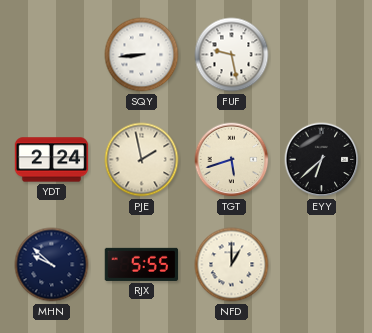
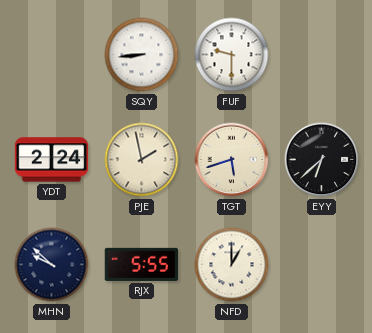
FUF: 9:28 -> 9:30 (232, 55)
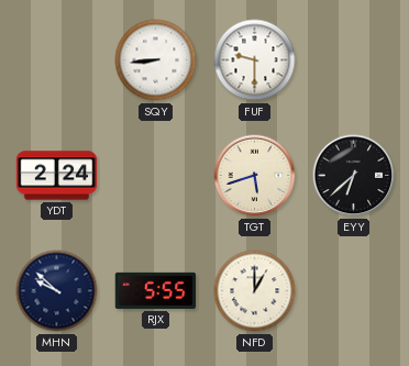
PJE: 1:58 -> none (142, 160)
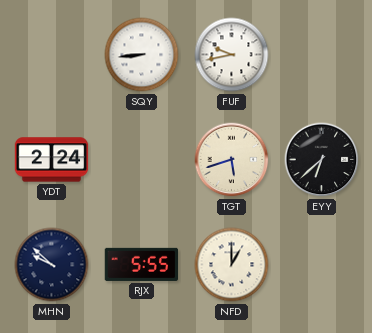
FUF: 9:30 -> 9:43 (232, 55)
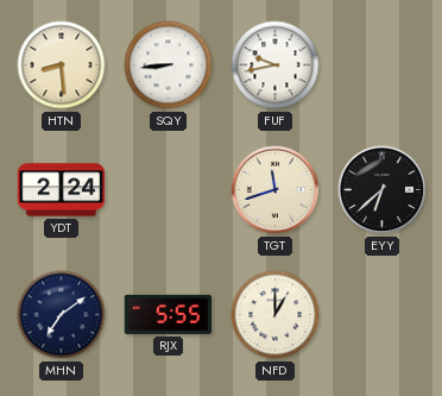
HTN: none -> 8:29 (62, 65)
TGT: 5:42 -> 11:42 (276, 190)
MHN: 9:52 -> 7:09 (62, 315)
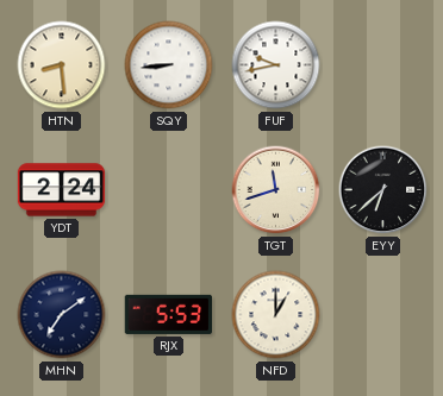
RJX: 5:55 -> 5:53 (168, 314)
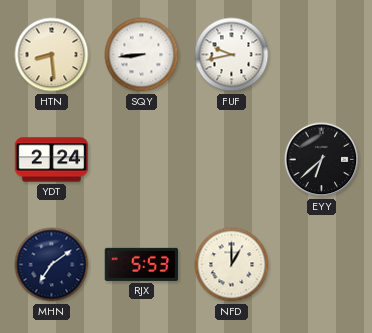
TGT: 11:42 -> none (276, 190)
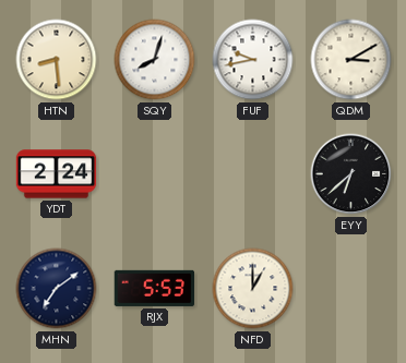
SQY: 8:44 -> 8:03 (155, 60)
QDM: none -> 3:10 (351, 60)
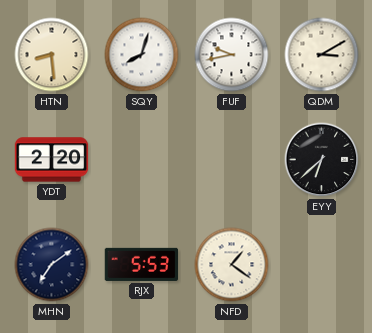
YDT: 2:24 -> 2:20 (52, 160)
NFD: 1:00 -> 1:21 (232, 265)
